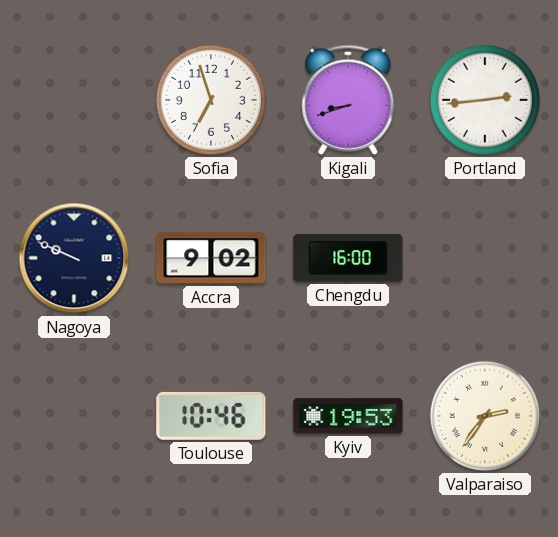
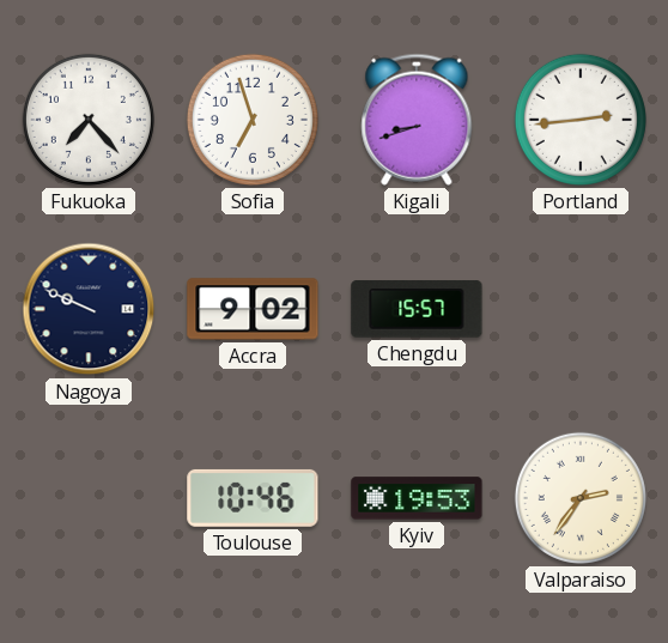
Fukuoka: none -> 7:23 (89, 120)
Chengdu: 16:00 -> 15:57 (417, 309)
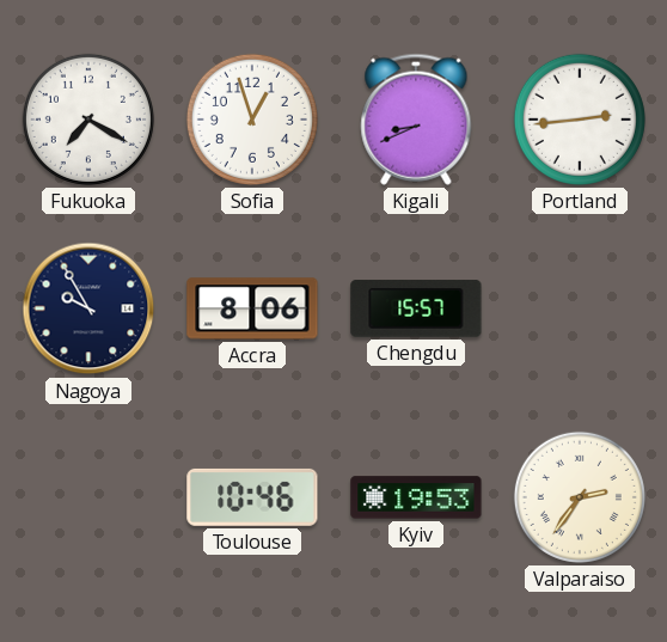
Fukuoka: 7:23 -> 7:20 (88, 120)
Sofia: 6:57 -> 12:57 (252, 120)
Kigali: 8:42 -> 8:41 (416, 120)
Nagoya: 9:49 -> 9:55 (88, 308)
Accra: 9:02 -> 8:06 (252, 308)
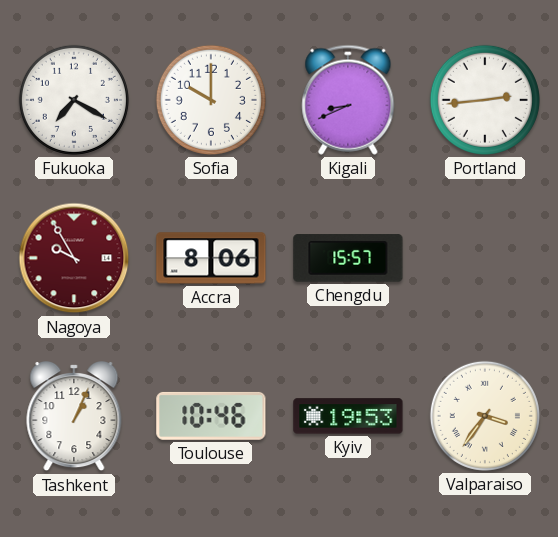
Sofia: 12:57 -> 10:00 (211, 100)
Nagoya dial: navy -> burgundy (74, 258)
Tashkent: none -> 1:04 (74, 417)
Valparaiso: 2:36 -> 3:36 (485, 416)
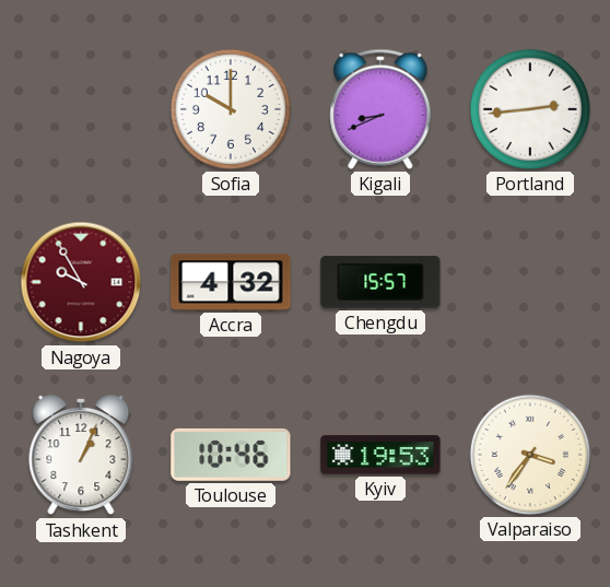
Fukuoka: 7:20 -> none (74, 100)
Accra: 8:06 -> 4:32 (231, 282)
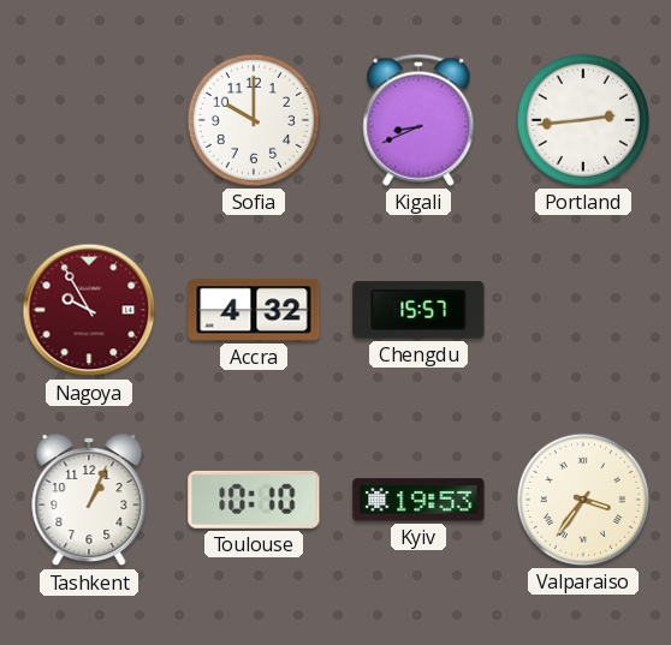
Toulouse: 10:46 -> 10:10 (254, 500)
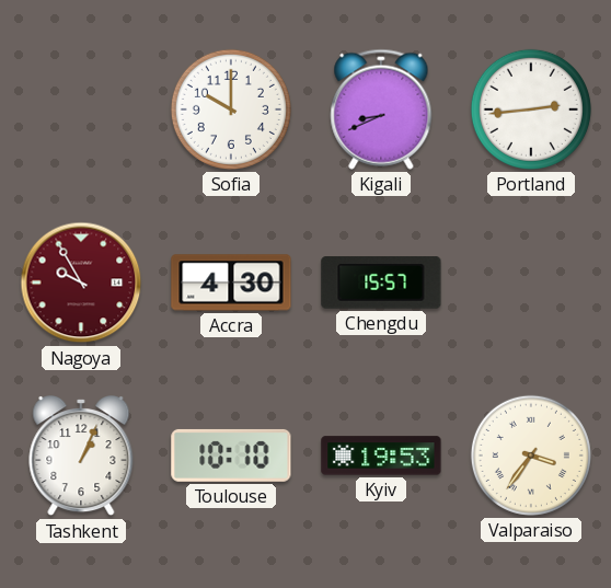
Accra: 4:32 -> 4:30 (231, 283)
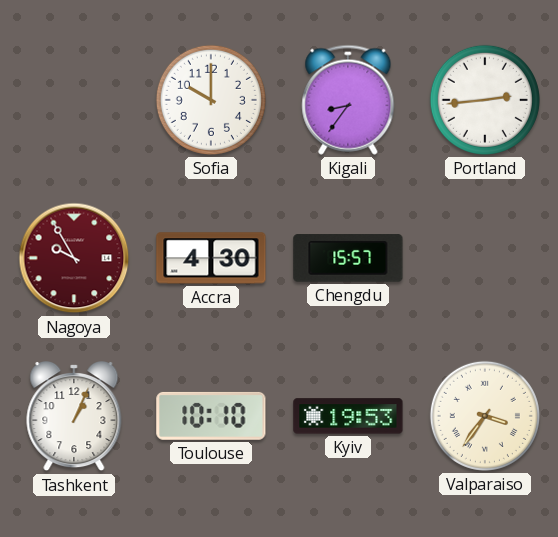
Kigali: 8:41 -> 8:36 (348, 100)
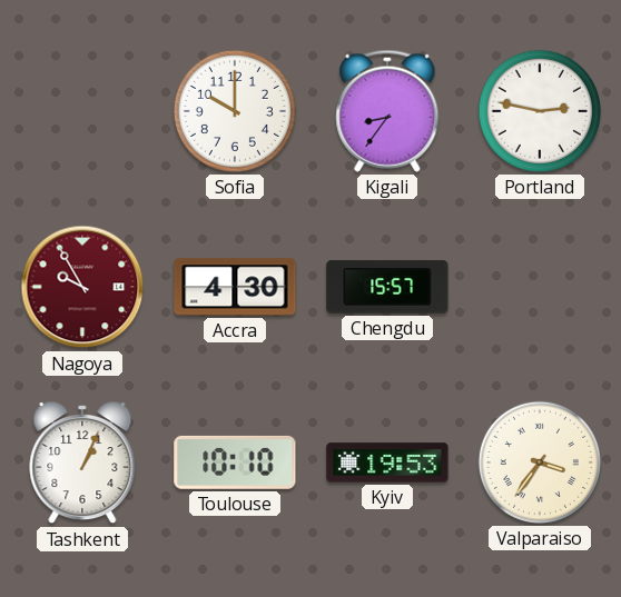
Portland: 2:44 -> 2:47 (540, 111)
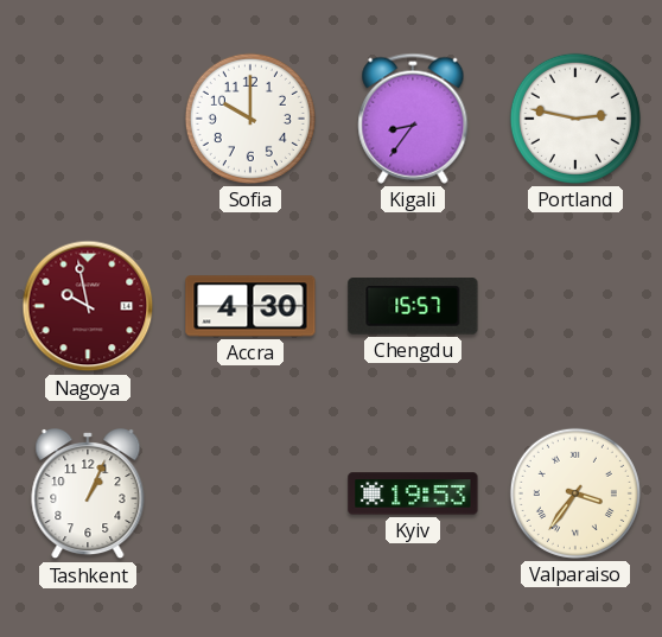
Nagoya: 9:55 -> 9:58 (88, 306)
Toulouse: 10:10 -> none (235, 462)
